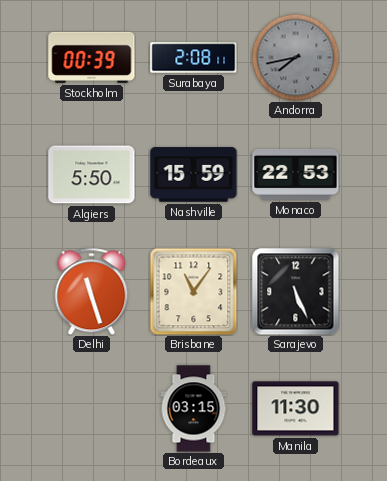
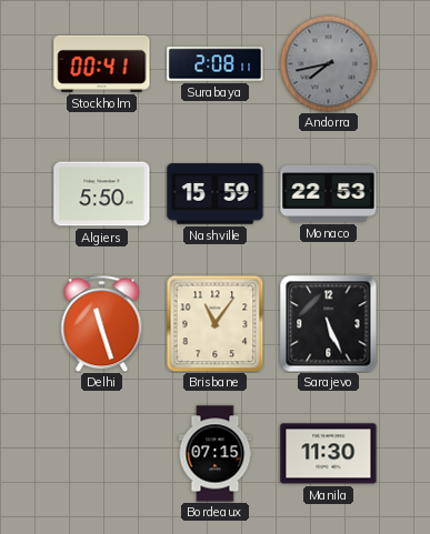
Stockholm: 00:39 -> 00:41 (102, 63)
Bordeaux: 03:15 -> 07:15 (216, 454)
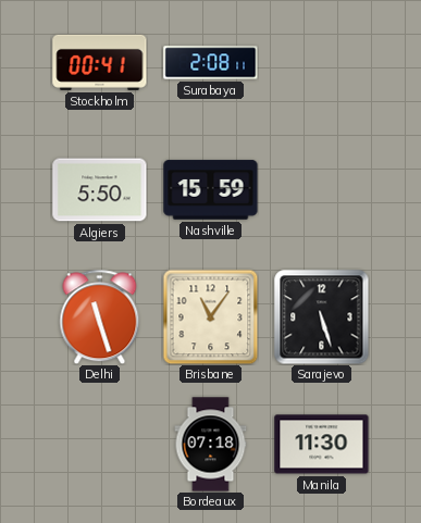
Andorra: 7:43 -> none (328, 63)
Monaco: 22:53 -> none (329, 193)
Sarajevo: 5:26 -> 5:27 (322, 317)
Bordeaux: 07:15 -> 07:18 (211, 445)
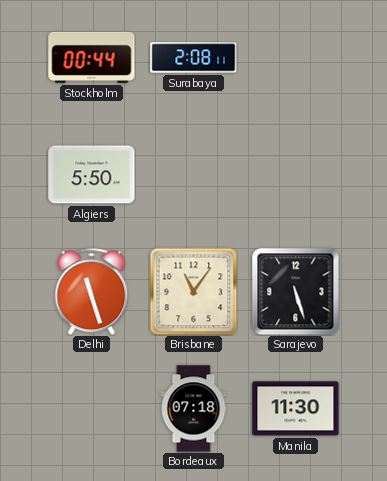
Stockholm: 00:41 -> 00:44 (92, 57)
Nashville: 15:59 -> none (211, 190)
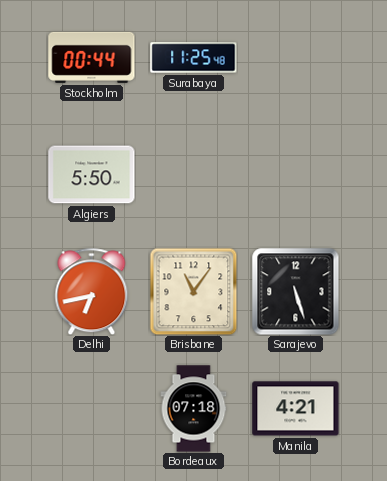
Surabaya: 2:08 -> 11:25 (194, 58)
Delhi: 11:27 -> 6:43 (92, 291)
Manila: 11:30 -> 4:21 (296, 409)
